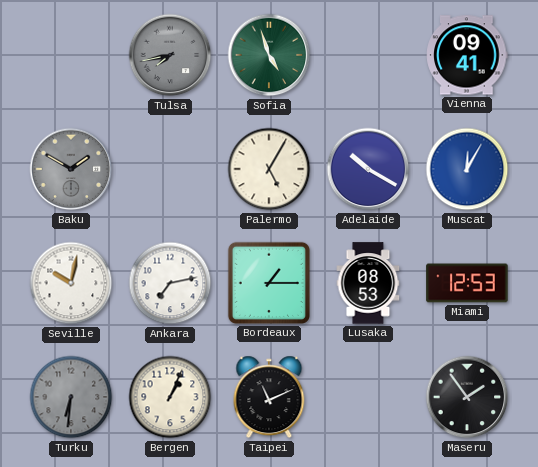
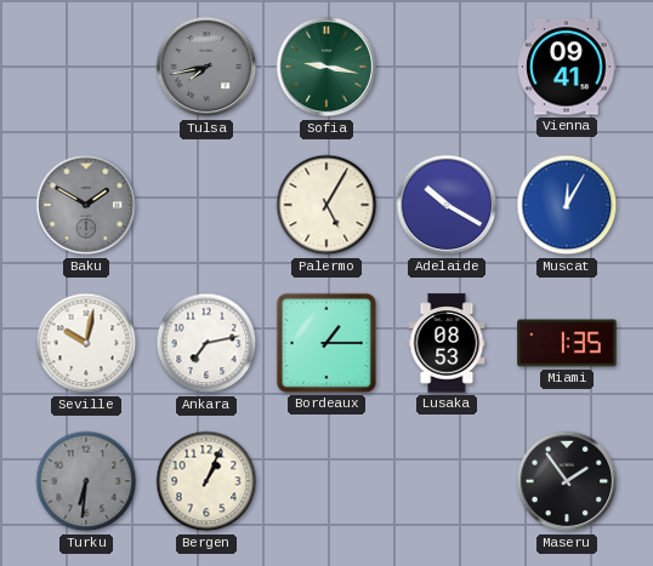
Sofia: 4:57 -> 9:17 (326, 67)
Miami: 12:53 -> 1:35 (567, 343)
Taipei: 11:11 -> none (269, 397)
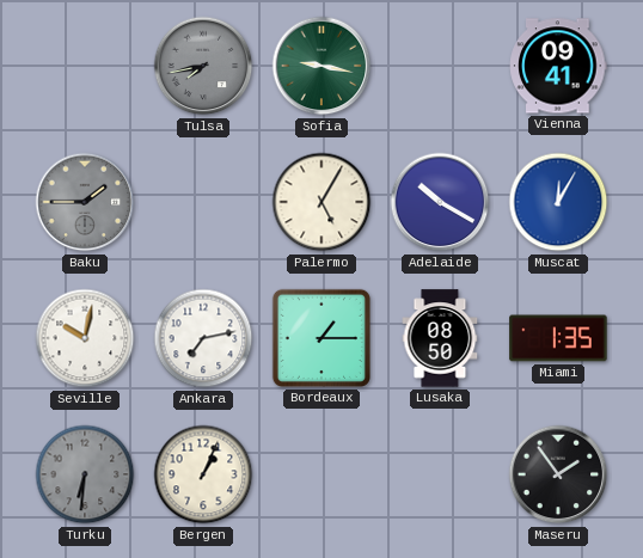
Baku: 1:50 -> 1:45 (85, 202)
Lusaka: 08:53 -> 08:50 (440, 338)
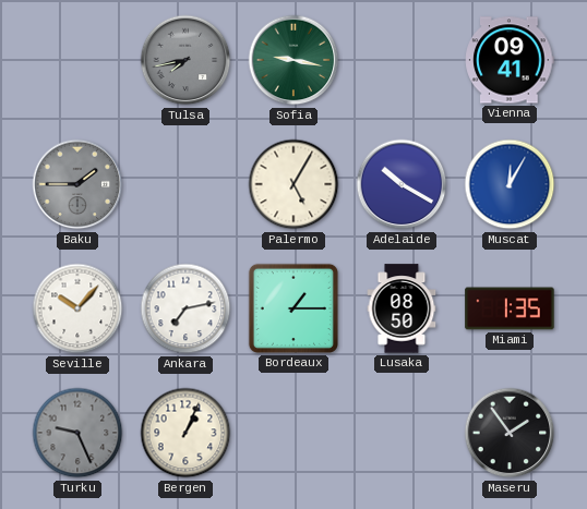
Seville: 10:02 -> 10:07 (77, 308)
Turku: 6:31 -> 9:26 (77, 433)
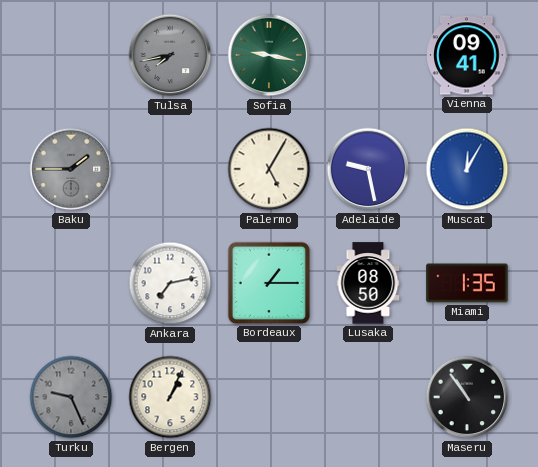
Adelaide: 10:20 -> 9:28 (368, 169)
Seville: 10:07 -> none (77, 308)
Maseru: 1:54 -> 10:54 (467, 397)
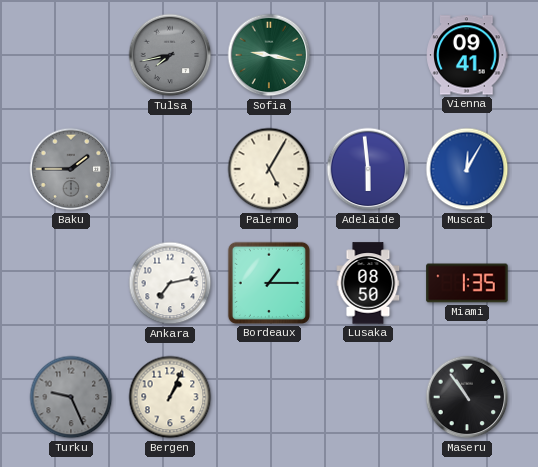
Adelaide: 9:28 -> 5:59 (368, 169)
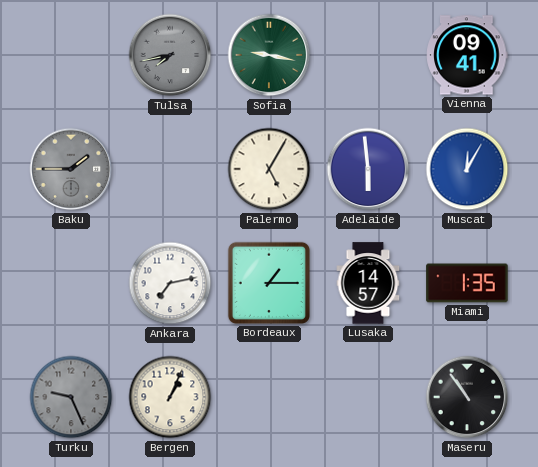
Lusaka: 08:50 -> 14:57 (368, 283)
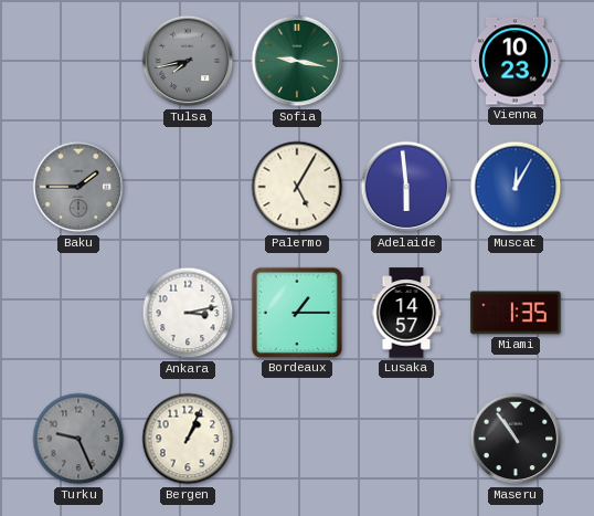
Vienna: 09:41 -> 10:23 (516, 61)
Ankara: 7:13 -> 3:13 (188, 313)
